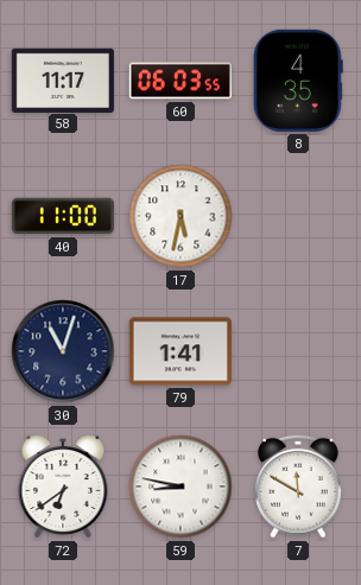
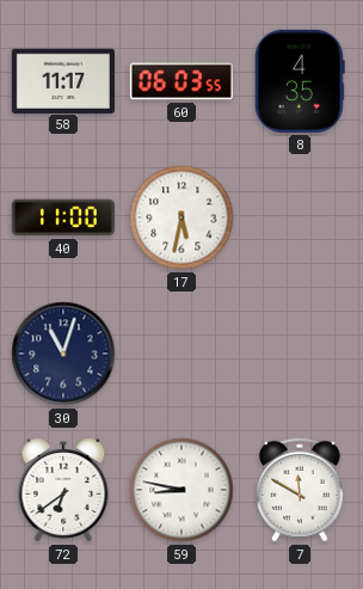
79: 1:41 -> none (180, 351)
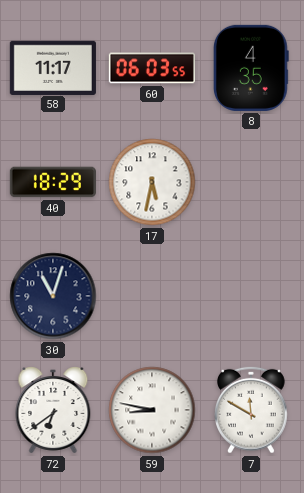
40: 11:00 -> 18:29 (53, 182)
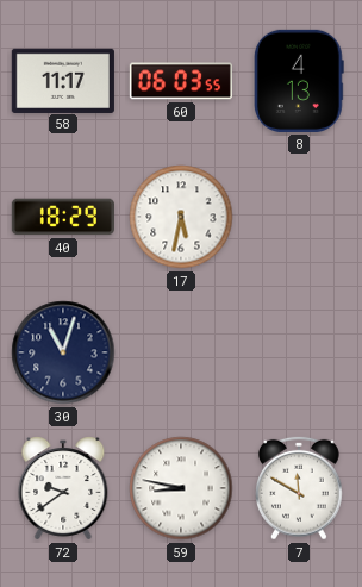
8: 4:35 -> 4:13 (300, 81)
72: 6:39 -> 9:39 (63, 488)
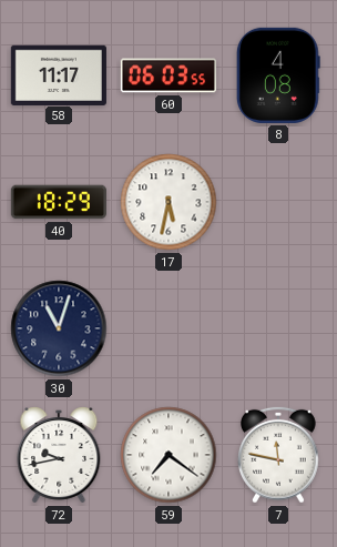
8: 4:13 -> 4:08 (279, 75)
72: 9:39 -> 9:43 (59, 455)
59: 8:47 -> 7:21 (168, 455)
7: 11:50 -> 11:47 (279, 455)
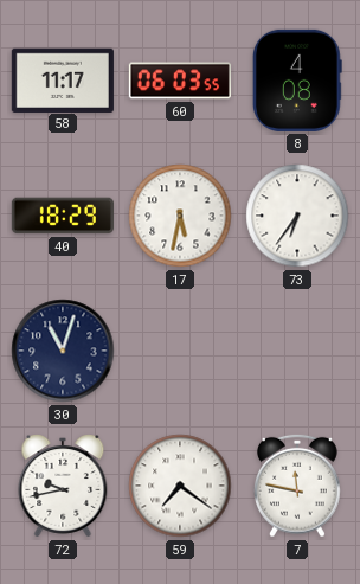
73: none -> 6:36 (297, 216)
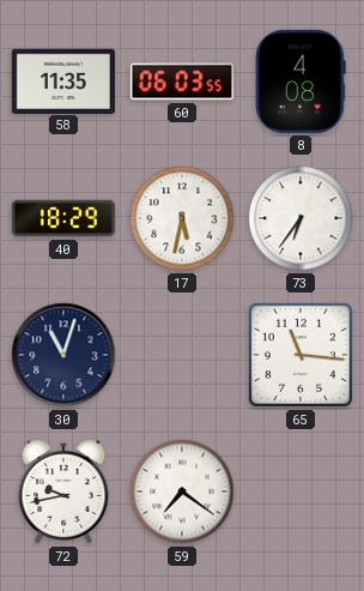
58: 11:17 -> 11:35 (63, 80)
65: none -> 11:16 (301, 355)
7: 11:47 -> none (298, 486)
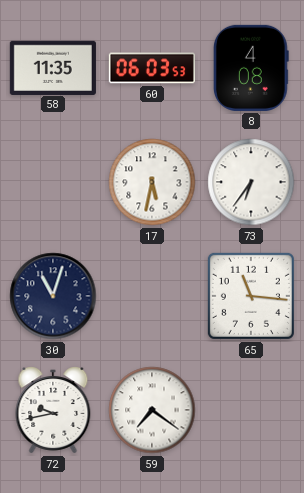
60: 06:03:55 -> 06:03:53 (152, 68)
40: 18:29 -> none (63, 218)
